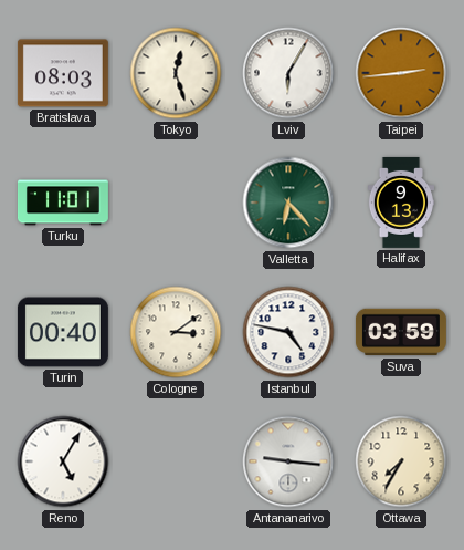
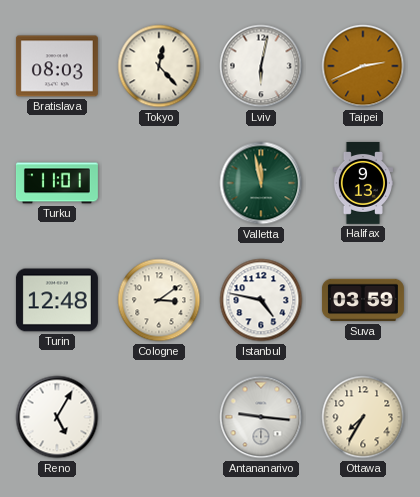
Tokyo: 12:27 -> 12:23 (159, 66)
Lviv: 6:05 -> 6:02 (261, 66)
Taipei: 2:44 -> 2:41 (363, 66)
Valletta: 6:23 -> 11:58 (261, 183)
Turin: 00:40 -> 12:48 (57, 300)
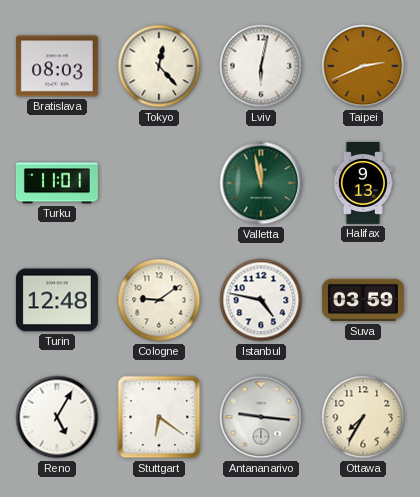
Cologne: 3:09 -> 9:09 (159, 300)
Stuttgart: none -> 6:21 (159, 417)
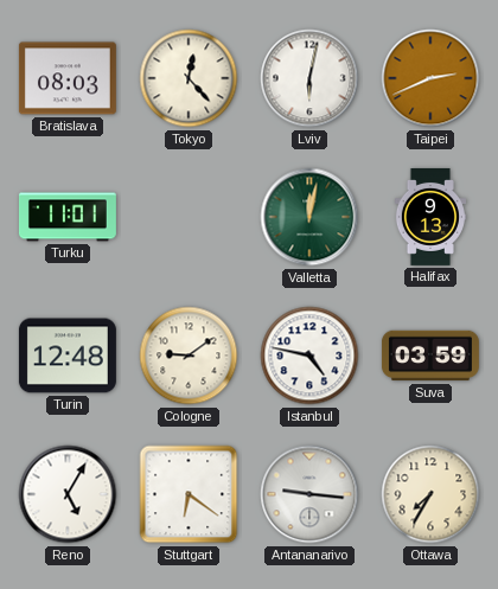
Valletta: 11:58 -> 12:02 (309, 217)
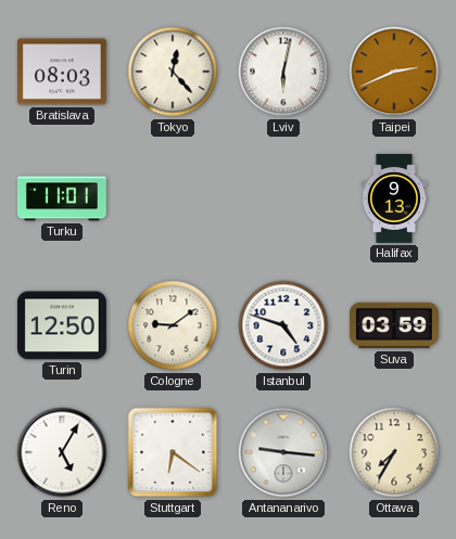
Valletta: 12:02 -> none (309, 217)
Turin: 12:48 -> 12:50 (62, 325)
Istanbul: 4:47 -> 4:48 (283, 325)
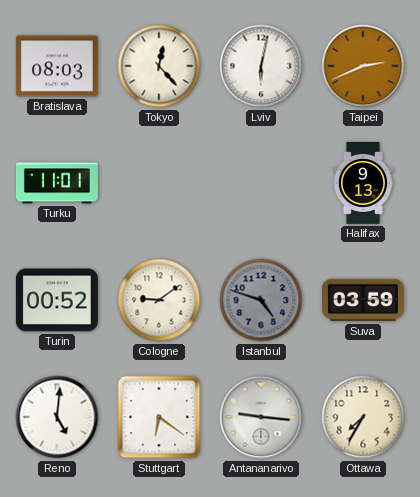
Turin: 12:50 -> 00:52 (57, 300)
Istanbul dial: white -> grey (261, 300)
Reno: 5:05 -> 5:01 (57, 417)
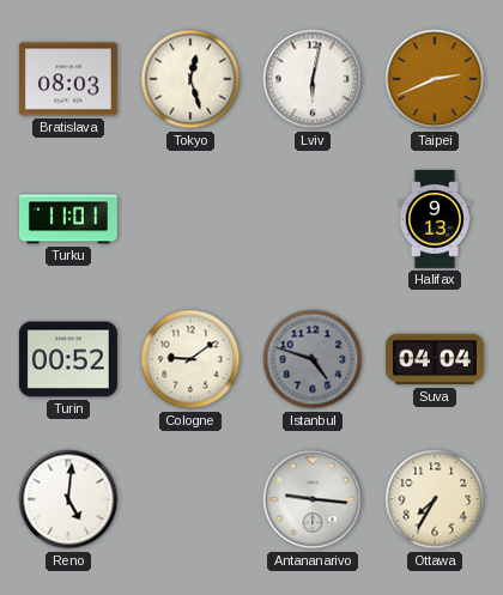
Tokyo: 12:23 -> 12:27 (190, 79)
Suva: 03:59 -> 04:04 (435, 359)
Stuttgart: 6:21 -> none (159, 417)
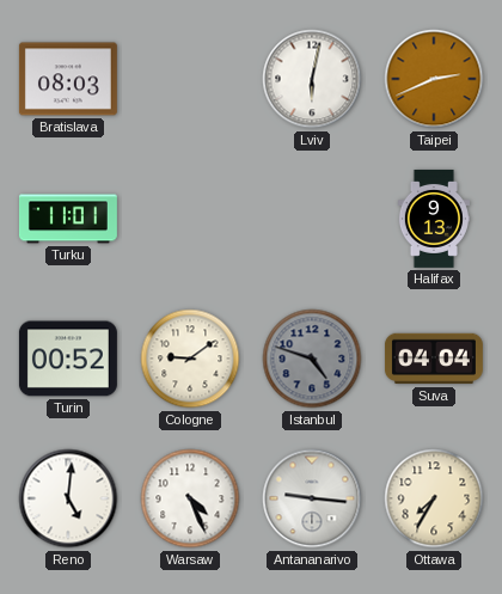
Tokyo: 12:27 -> none (190, 79)
Warsaw: none -> 4:26 (190, 498)
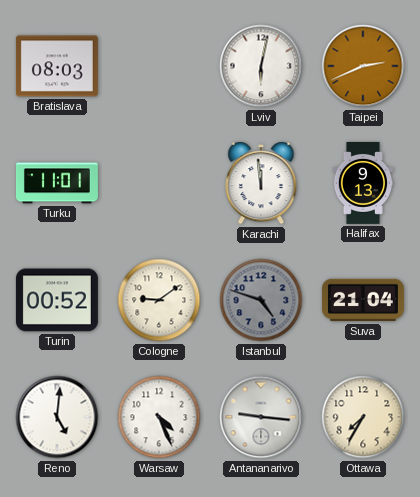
Karachi: none -> 11:59 (261, 183)
Suva: 04:04 -> 21:04 (363, 300)
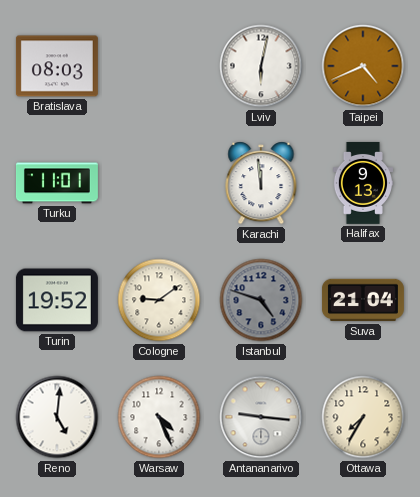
Taipei: 2:41 -> 4:41 (363, 66)
Turin: 00:52 -> 19:52 (57, 300)
